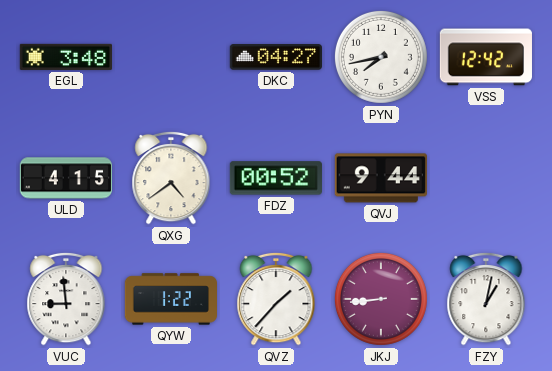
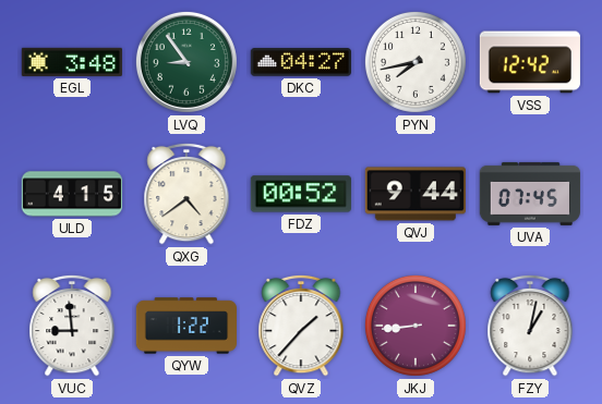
LVQ: none -> 8:54 (186, 62)
UVA: none -> 07:45 (530, 194)
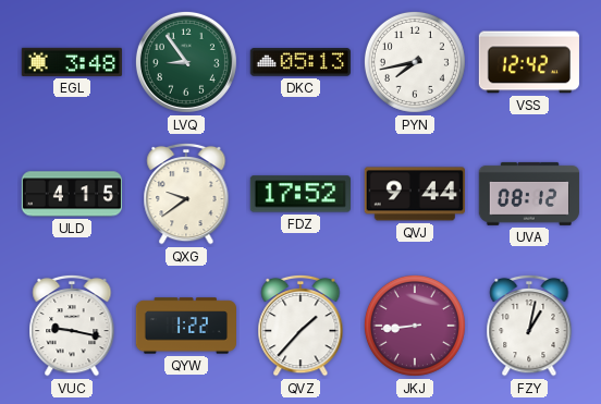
DKC: 04:27 -> 05:13 (300, 62)
QXG: 4:39 -> 9:39 (186, 194)
FDZ: 00:52 -> 17:52 (299, 194)
UVA: 07:45 -> 08:12 (529, 194)
VUC: 8:59 -> 9:17 (72, 326)
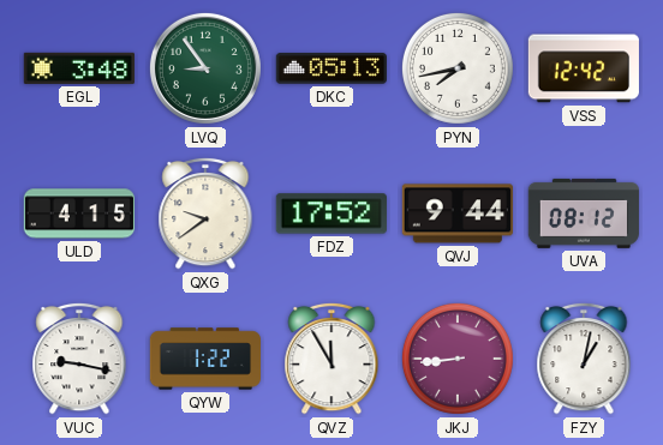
QVZ: 1:37 -> 11:55 (331, 359)
